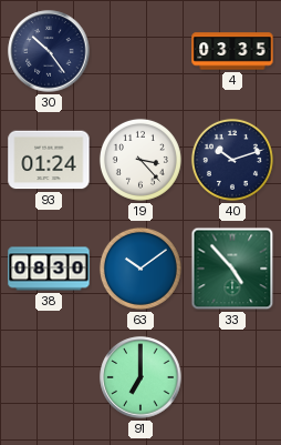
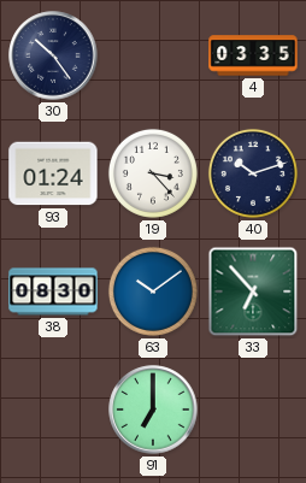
33: 4:53 -> 6:53 (253, 291)
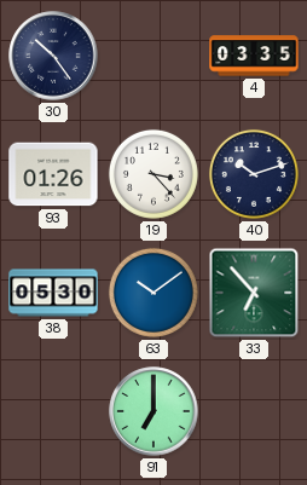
93: 01:24 -> 01:26 (53, 174)
38: 08:30 -> 05:30 (53, 293)
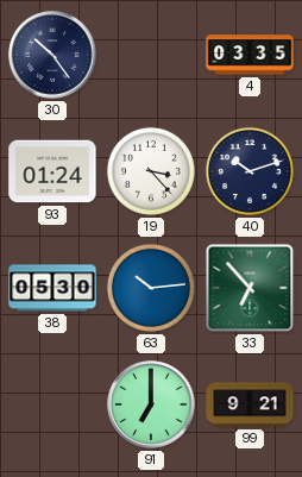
93: 01:26 -> 01:24 (52, 171)
63: 10:09 -> 10:14 (151, 288)
99: none -> 9:21 (250, 404)
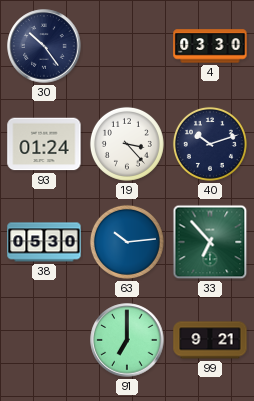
4: 03:35 -> 03:30 (210, 46)
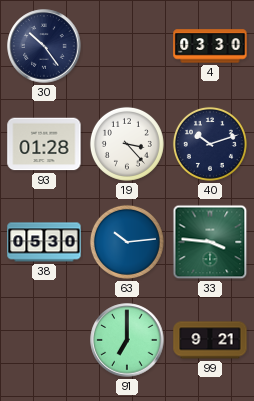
93: 01:24 -> 01:28 (44, 144)
33: 6:53 -> 3:46 (210, 242)
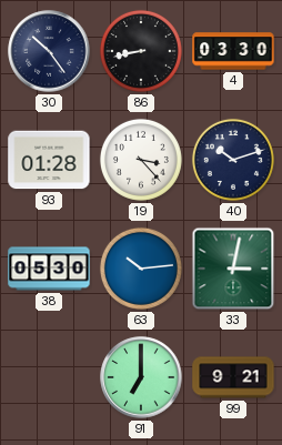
86: none -> 8:43 (141, 51)
33: 3:46 -> 3:02 (233, 269)
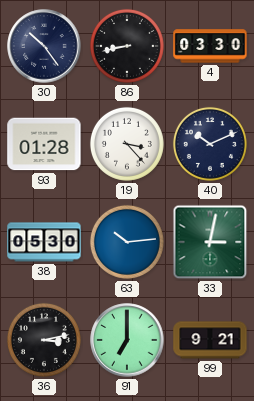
40: 10:12 -> 10:11 (210, 144)
36: none -> 3:13 (44, 340)
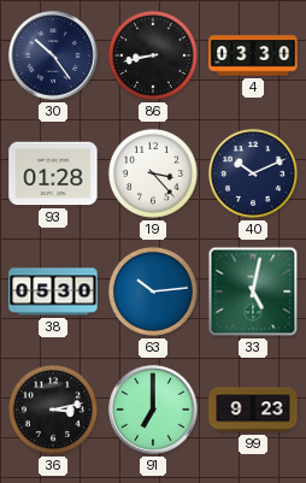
33: 3:02 -> 5:02 (253, 291)
99: 9:21 -> 9:23 (253, 410)
